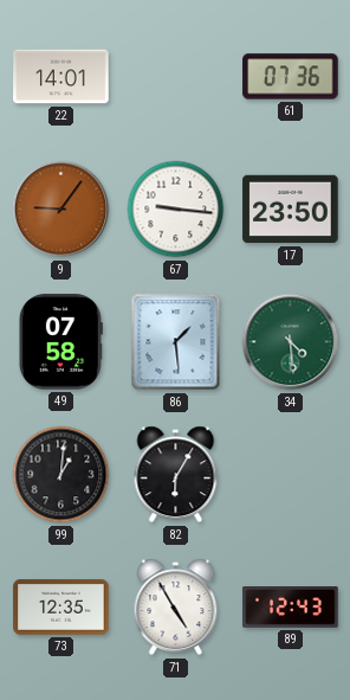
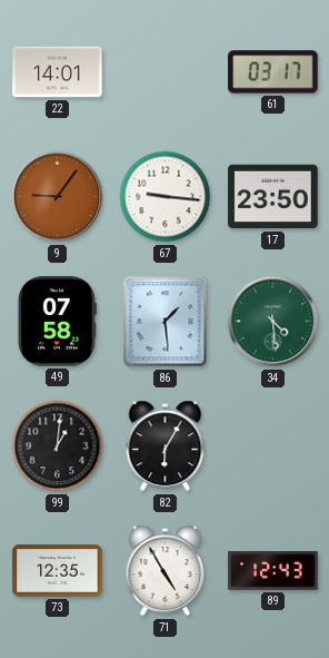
61: 07:36 -> 03:17 (273, 72)
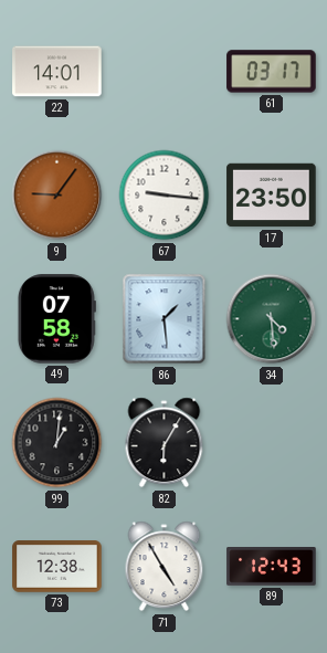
73: 12:35 -> 12:38 (57, 567)
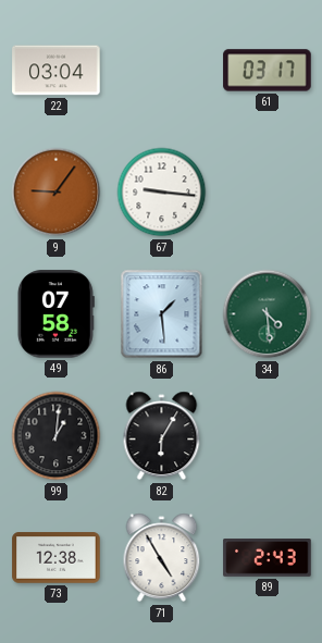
22: 14:01 -> 03:04 (57, 71)
17: 23:50 -> none (272, 196)
89: 12:43 -> 2:43 (268, 558)
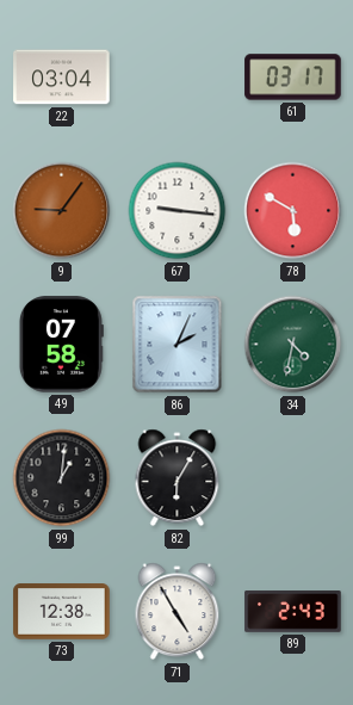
78: none -> 5:50 (293, 211)
86: 1:29 -> 2:04 (178, 345)
34: 4:29 -> 4:32 (293, 345)
